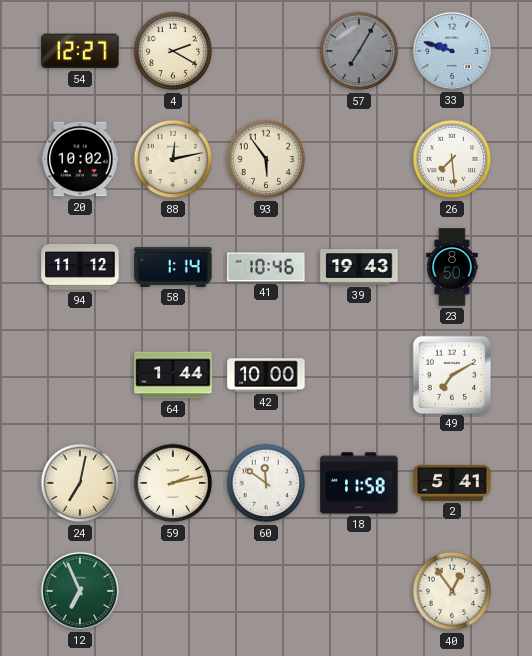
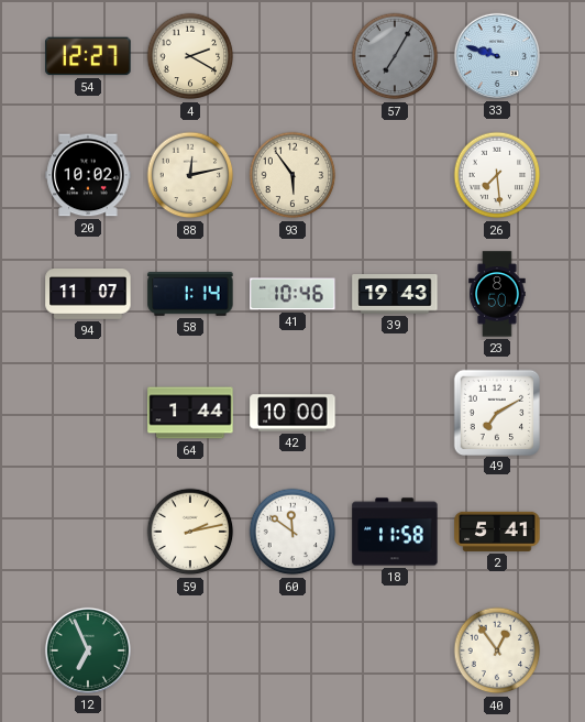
94: 11:12 -> 11:07 (88, 295)
24: 7:02 -> none (80, 483)
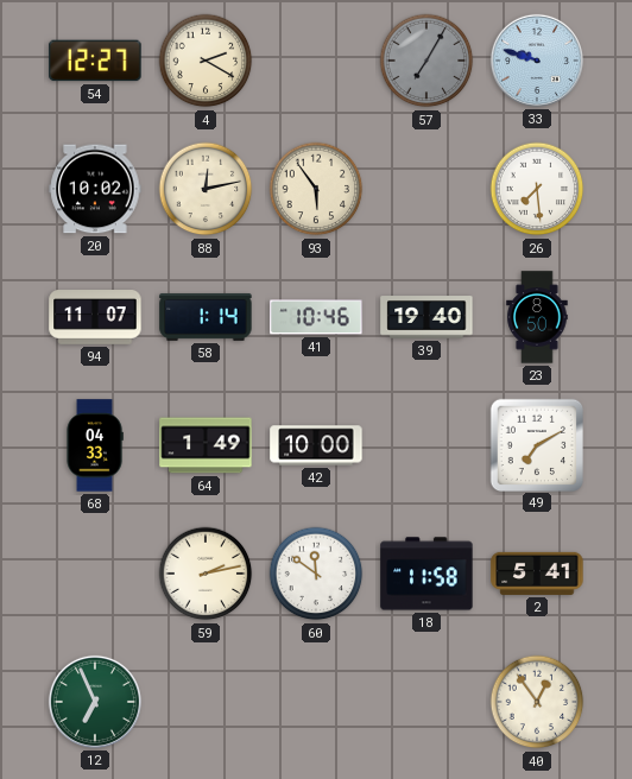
39: 19:43 -> 19:40 (426, 317)
68: none -> 04:33 (95, 445)
64: 1:44 -> 1:49 (206, 445)
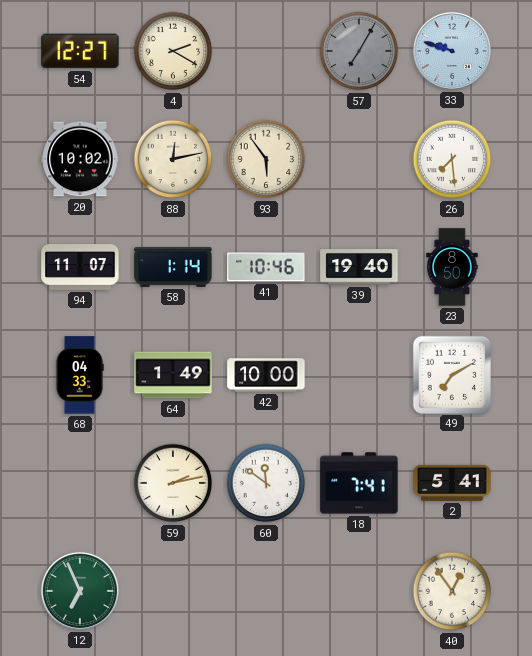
18: 11:58 -> 7:41 (359, 483)
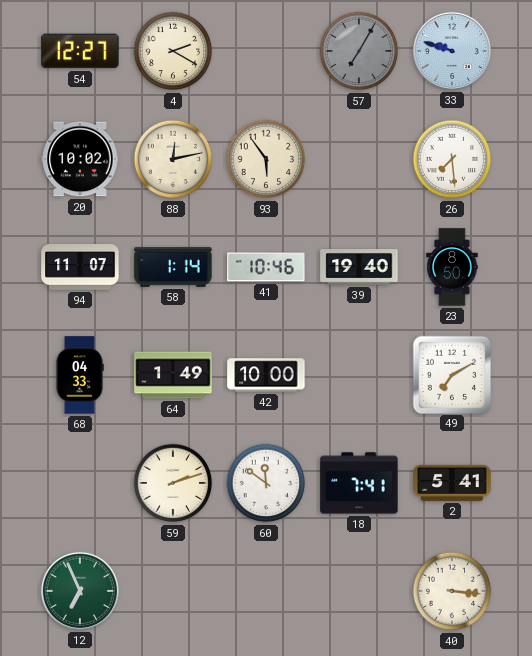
59: 2:13 -> 2:12 (173, 483)
40: 12:54 -> 3:16 (452, 591)
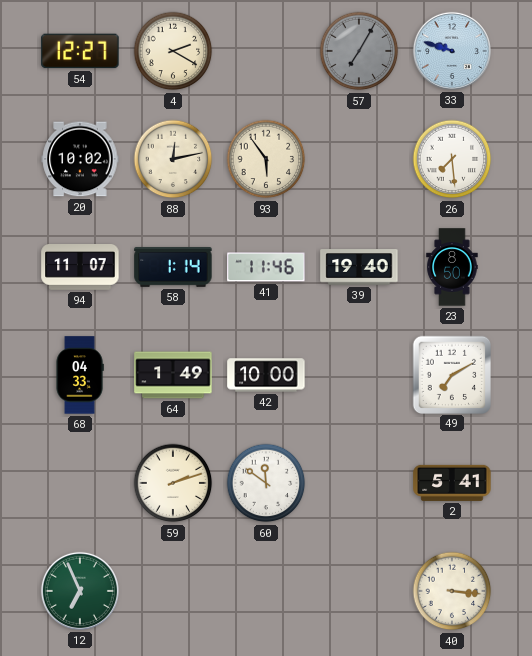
41: 10:46 -> 11:46 (266, 267)
18: 7:41 -> none (359, 483)
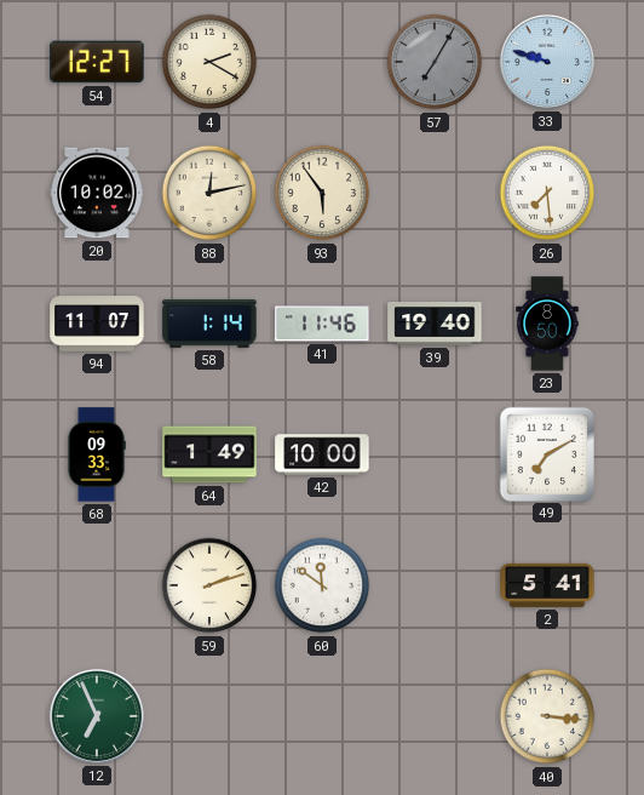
68: 04:33 -> 09:33 (97, 454)
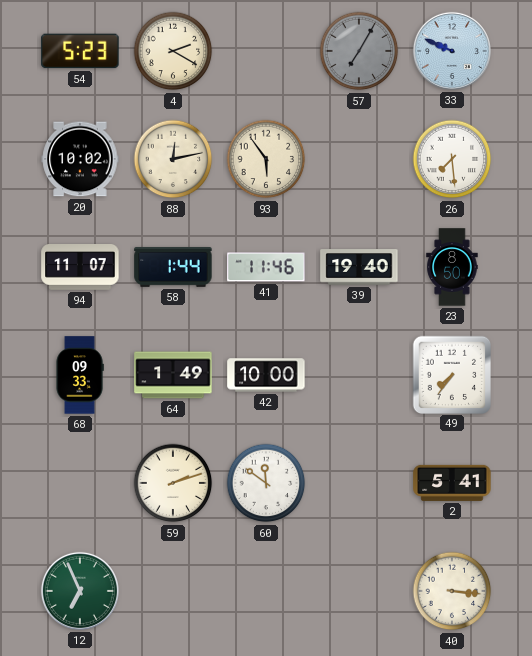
54: 12:27 -> 5:23 (80, 51)
33: 9:48 -> 9:49 (452, 51)
58: 1:14 -> 1:44 (173, 267)
49: 7:10 -> 7:36 (451, 374)
